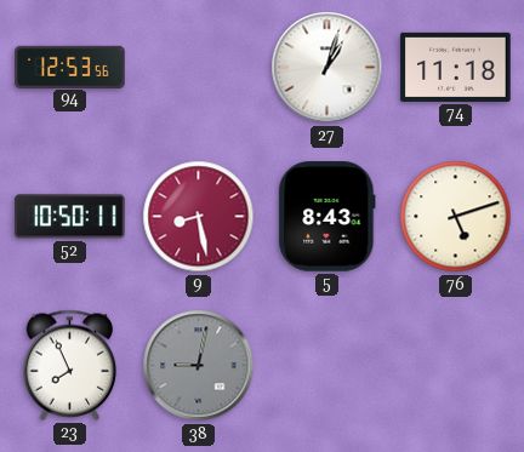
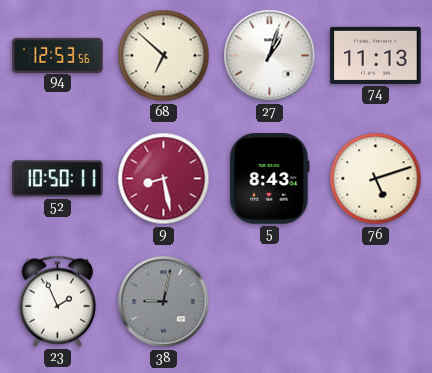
68: none -> 6:52 (164, 56)
74: 11:18 -> 11:13 (376, 55)
23: 7:56 -> 1:56 (58, 301)
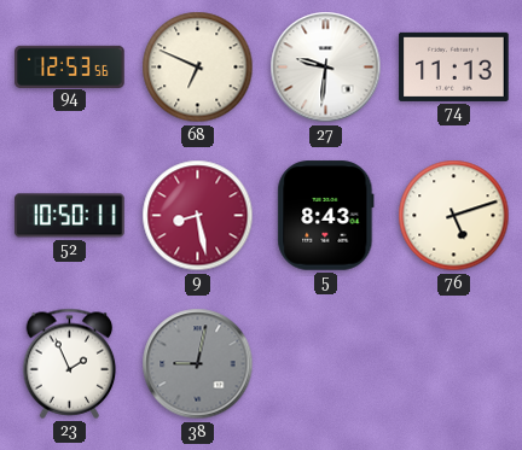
68: 6:52 -> 6:49 (198, 68)
27: 1:03 -> 9:31 (326, 68)
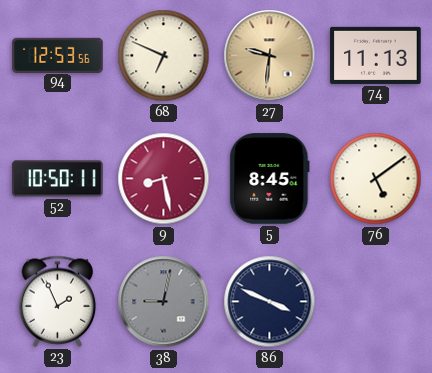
27 dial: white -> champagne (270, 56)
5: 8:43 -> 8:45 (270, 179)
76: 5:12 -> 5:09 (376, 179)
86: none -> 3:49 (270, 302)
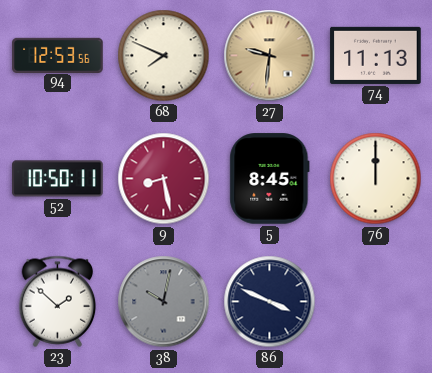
68: 6:49 -> 7:49 (164, 56)
76: 5:09 -> 12:00 (376, 179)
23: 1:56 -> 1:52 (58, 301)
38: 9:02 -> 10:02 (164, 302)
